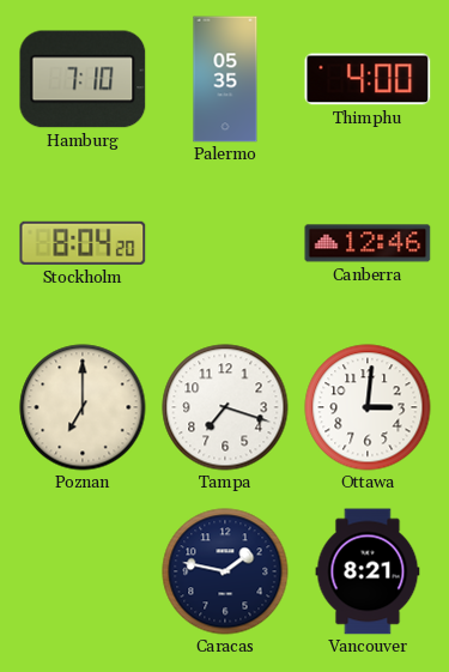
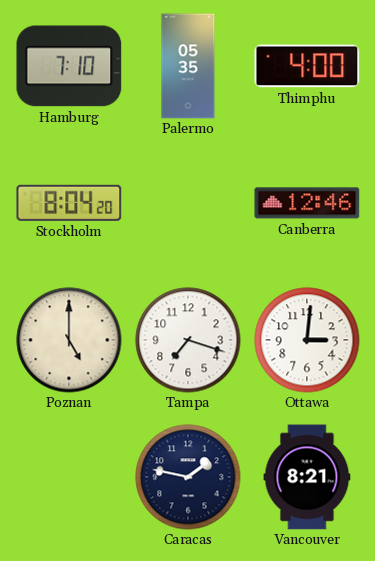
Poznan: 7:00 -> 5:00 (69, 340)
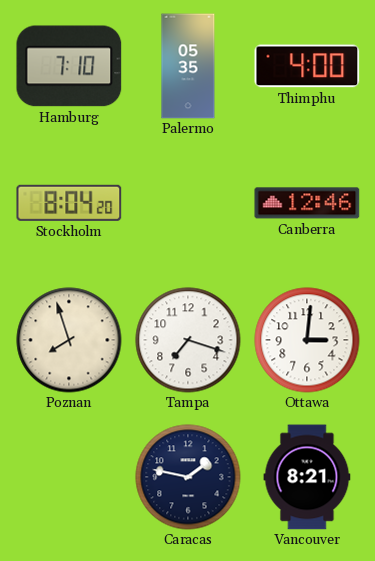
Poznan: 5:00 -> 7:57 (69, 340)
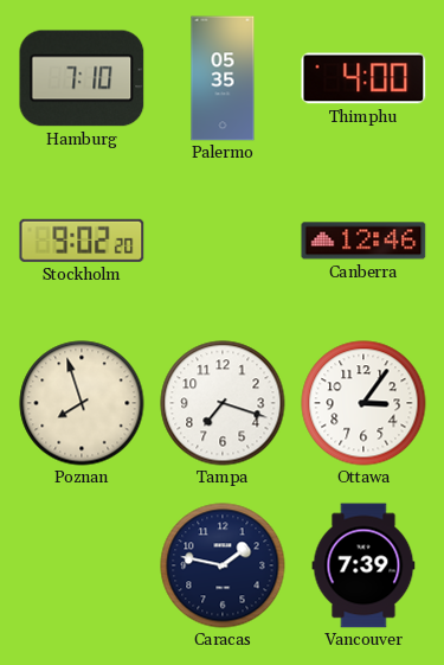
Stockholm: 8:04 -> 9:02 (82, 241)
Ottawa: 3:01 -> 3:06 (363, 403)
Vancouver: 8:21 -> 7:39 (363, 565)
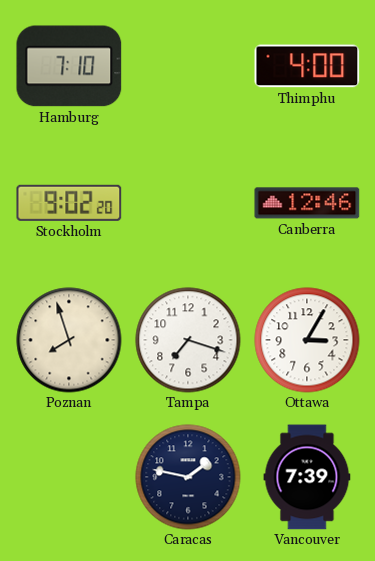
Palermo: 05:35 -> none (223, 78)
Ottawa: 3:06 -> 3:05 (307, 340)
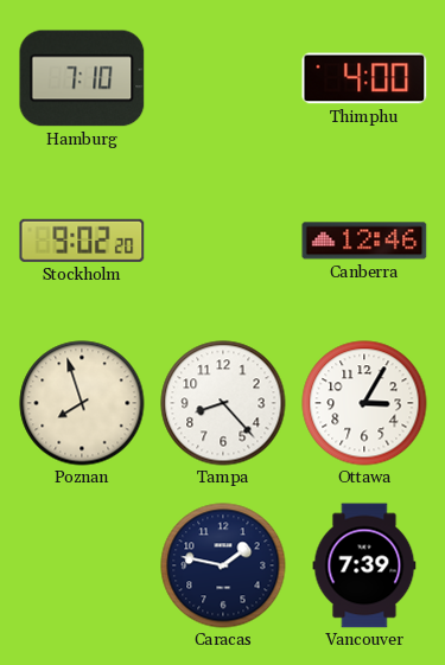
Tampa: 7:18 -> 8:23 (223, 403)
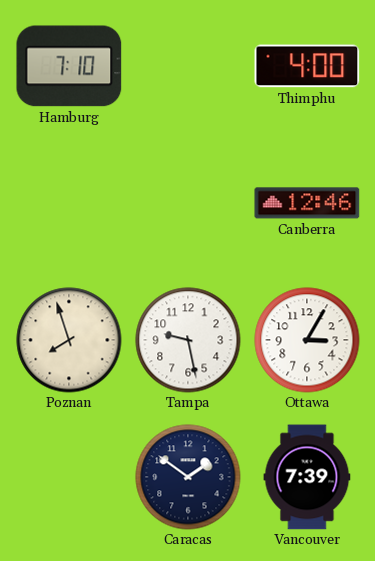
Stockholm: 9:02 -> none (82, 241)
Tampa: 8:23 -> 9:28 (188, 340)
Caracas: 1:47 -> 1:51 (188, 477)
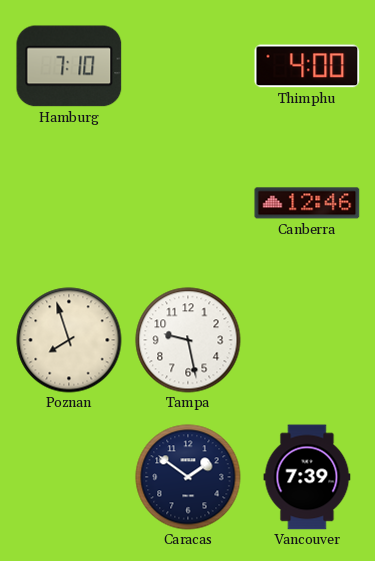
Ottawa: 3:05 -> none (307, 340)
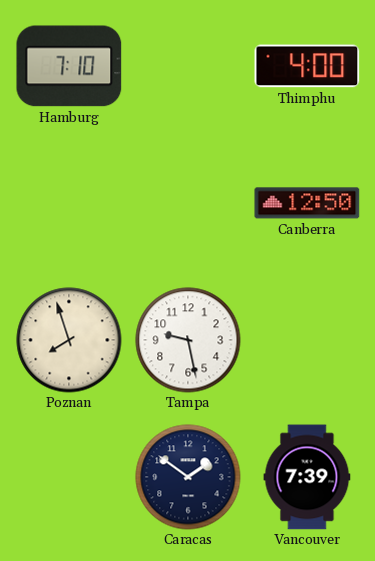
Canberra: 12:46 -> 12:50 (307, 203)
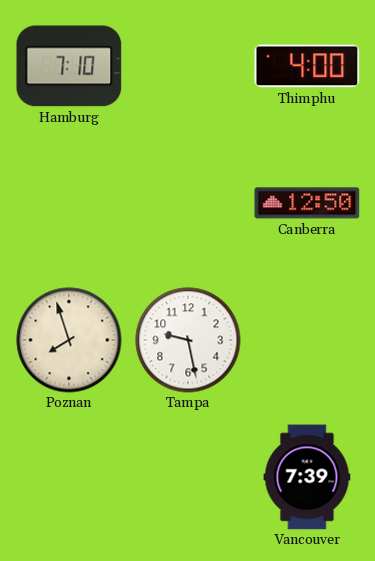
Caracas: 1:51 -> none (188, 477)
